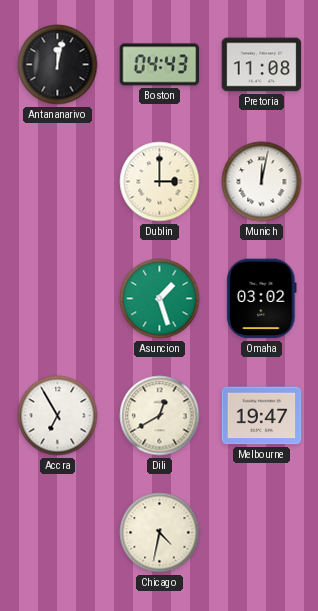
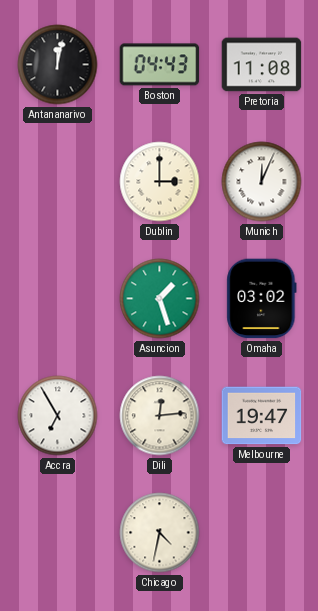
Munich: 12:02 -> 12:04 (262, 182)
Dili: 12:40 -> 12:14 (160, 416)
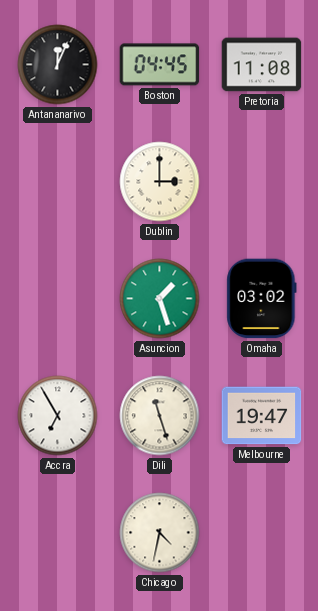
Antananarivo: 12:02 -> 12:04 (58, 65)
Boston: 04:43 -> 04:45 (160, 65)
Munich: 12:04 -> none (262, 182)
Dili: 12:14 -> 11:27 (160, 416)
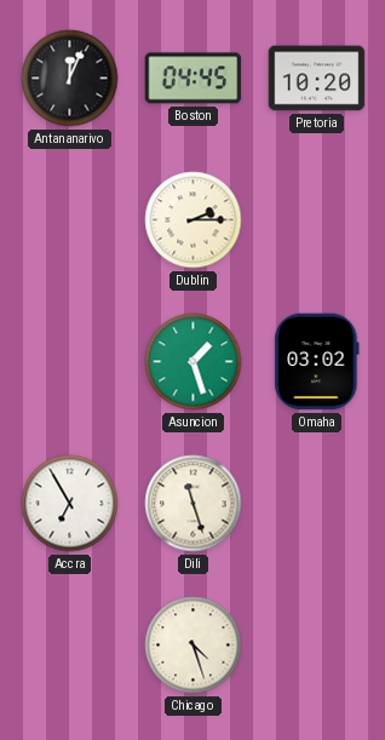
Pretoria: 11:08 -> 10:20 (317, 79)
Dublin: 3:00 -> 2:15 (194, 220)
Melbourne: 19:47 -> none (262, 416)
Chicago: 4:32 -> 4:27 (194, 646)
